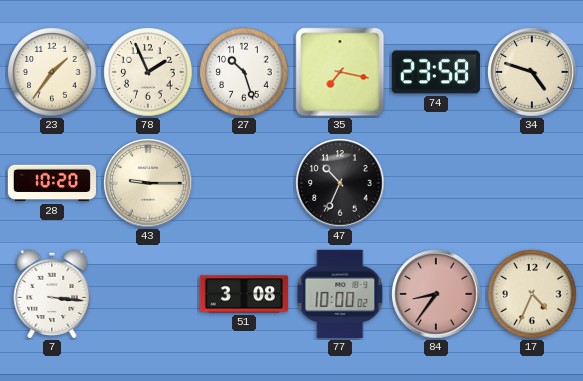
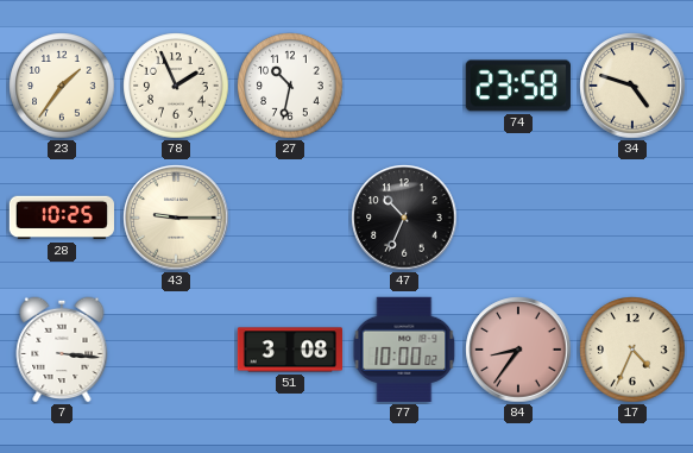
27: 10:27 -> 10:32 (290, 86)
35: 7:17 -> none (340, 72)
28: 10:20 -> 10:25 (61, 218)
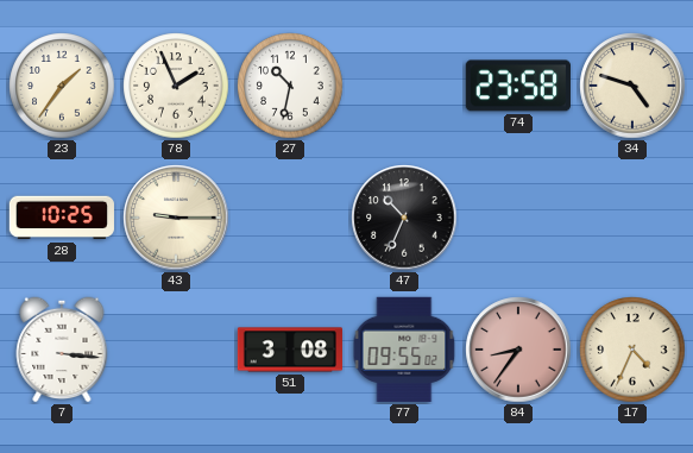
77: 10:00 -> 09:55 (404, 350)
